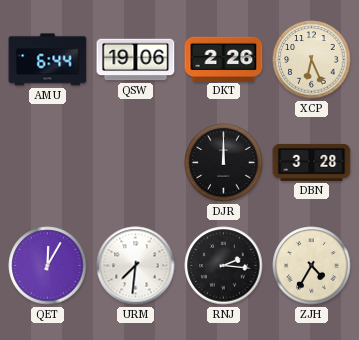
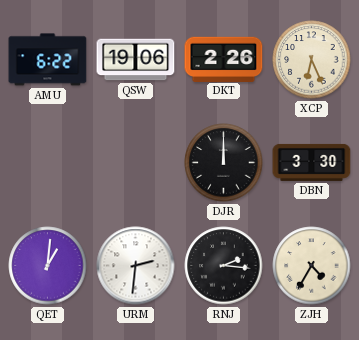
AMU: 6:44 -> 6:22 (48, 60)
DBN: 3:28 -> 3:30 (312, 162)
QET: 12:05 -> 1:01 (48, 266)
URM: 7:31 -> 2:31 (136, 266)
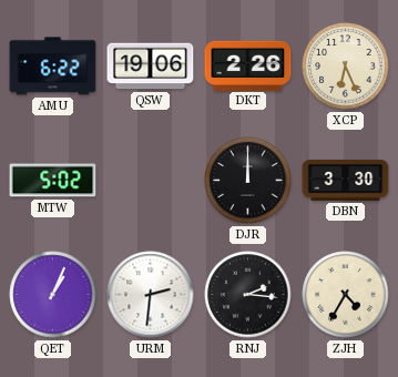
MTW: none -> 5:02 (53, 181)
QET: 1:01 -> 1:04 (53, 295)
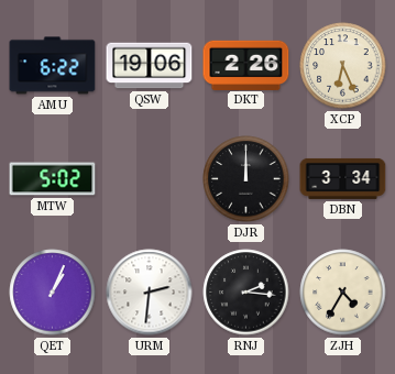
DBN: 3:30 -> 3:34 (343, 178)
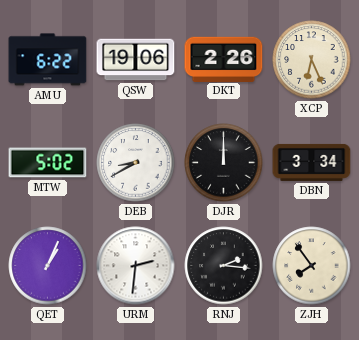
DEB: none -> 8:40 (136, 163)
ZJH: 4:35 -> 7:54 (312, 266)
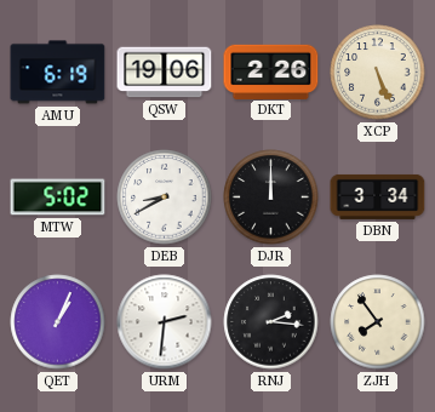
AMU: 6:22 -> 6:19 (58, 73)
XCP: 6:26 -> 5:26 (378, 73)
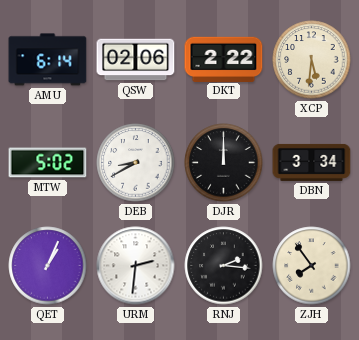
AMU: 6:19 -> 6:14 (48, 60)
QSW: 19:06 -> 02:06 (136, 60)
DKT: 2:26 -> 2:22 (224, 59)
XCP: 5:26 -> 5:31 (312, 60)
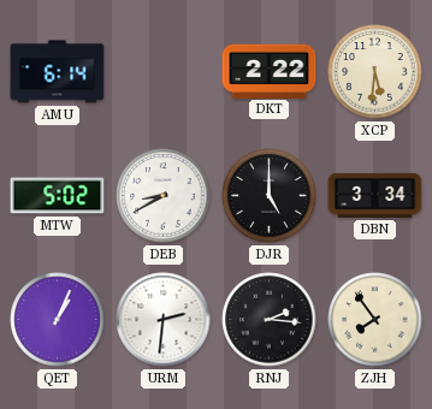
QSW: 02:06 -> none (136, 60)
DJR: 12:00 -> 5:00 (270, 196)
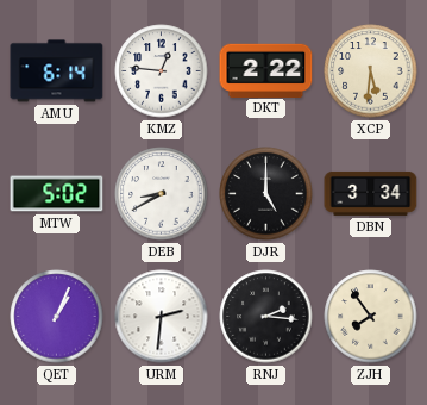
KMZ: none -> 12:46 (162, 71)
